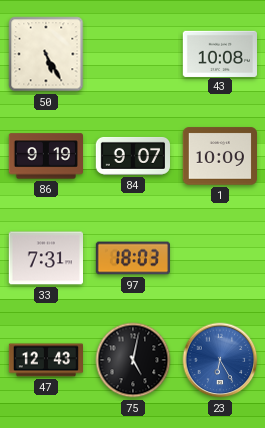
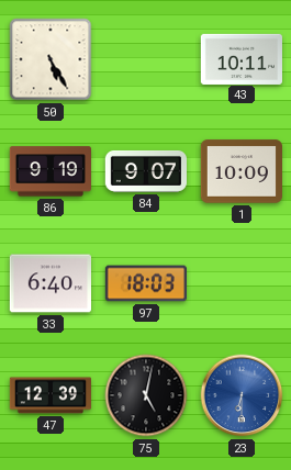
43: 10:08 -> 10:11 (240, 58)
33: 7:31 -> 6:40 (49, 283)
47: 12:43 -> 12:39 (51, 395)
23: 6:25 -> 6:30 (242, 395)
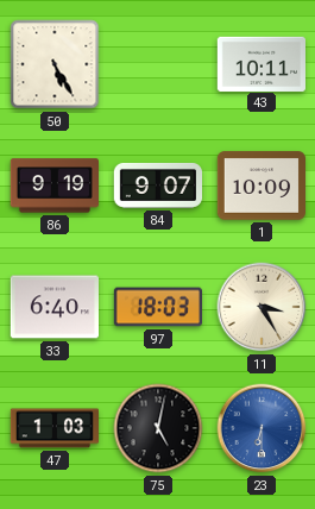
11: none -> 3:25 (262, 307)
47: 12:39 -> 1:03 (55, 428)
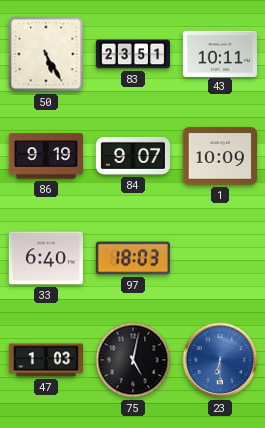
83: none -> 23:51 (133, 54)
11: 3:25 -> none (262, 307)
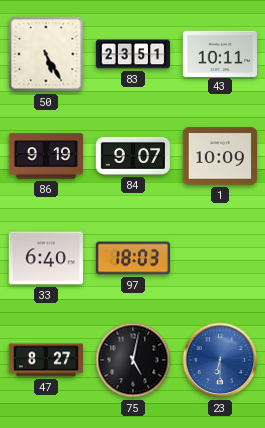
47: 1:03 -> 8:27 (46, 360)
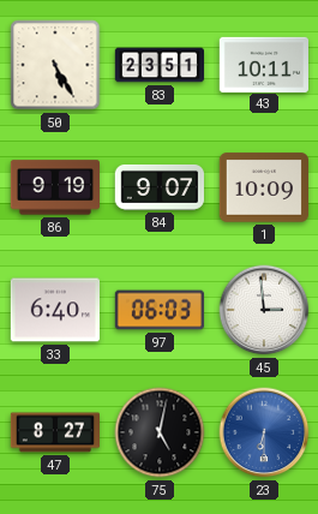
97: 18:03 -> 06:03 (158, 310)
45: none -> 2:59 (264, 310)
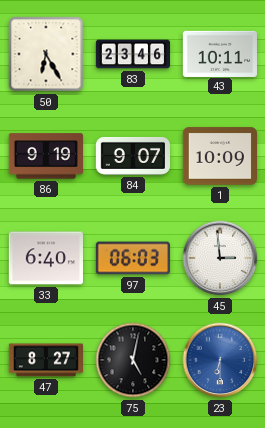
50: 5:25 -> 6:25 (46, 54)
83: 23:51 -> 23:46 (133, 54)
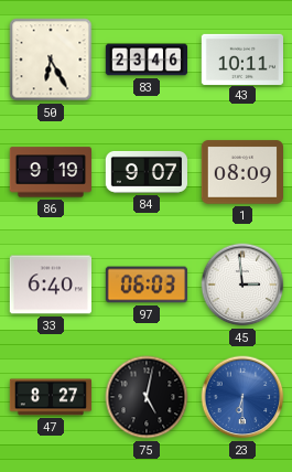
1: 10:09 -> 08:09 (241, 172)
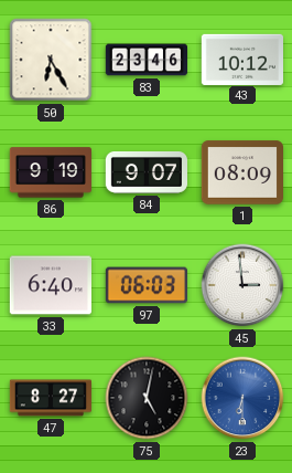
43: 10:11 -> 10:12 (241, 59)
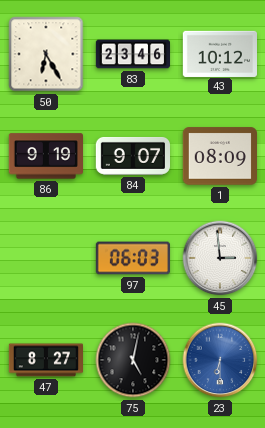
33: 6:40 -> none (50, 285)
